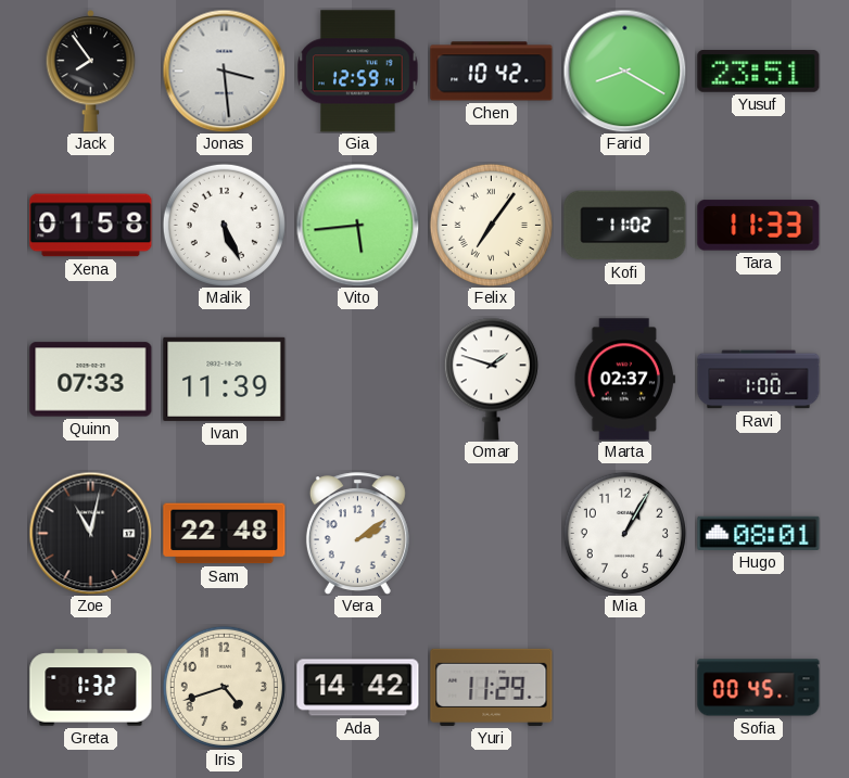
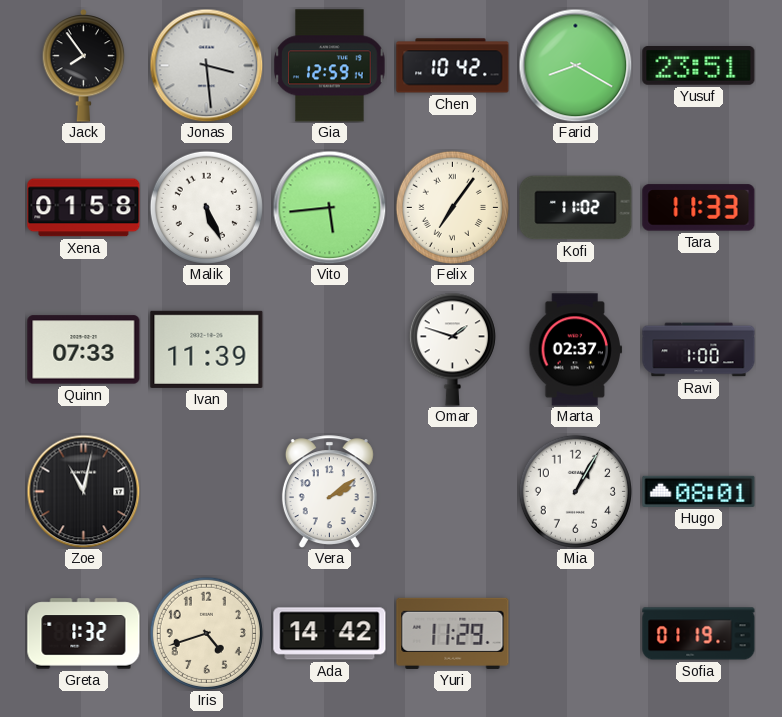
Sam: 22:48 -> none (225, 534)
Sofia: 00:45 -> 01:19 (699, 634)
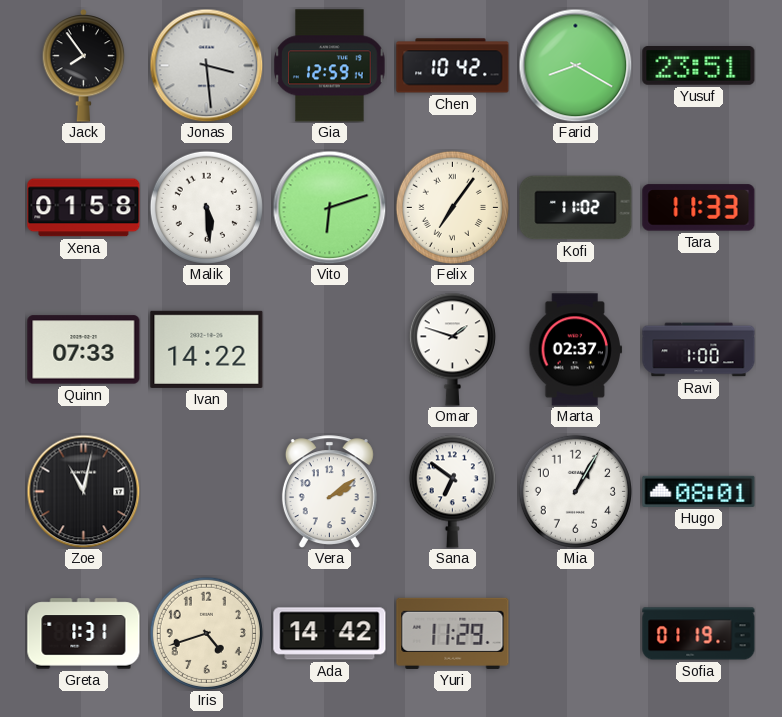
Malik: 5:26 -> 5:29 (206, 207)
Vito: 5:44 -> 6:12 (329, 207)
Ivan: 11:39 -> 14:22 (207, 349)
Sana: none -> 6:51 (452, 491)
Greta: 1:32 -> 1:31 (84, 634)
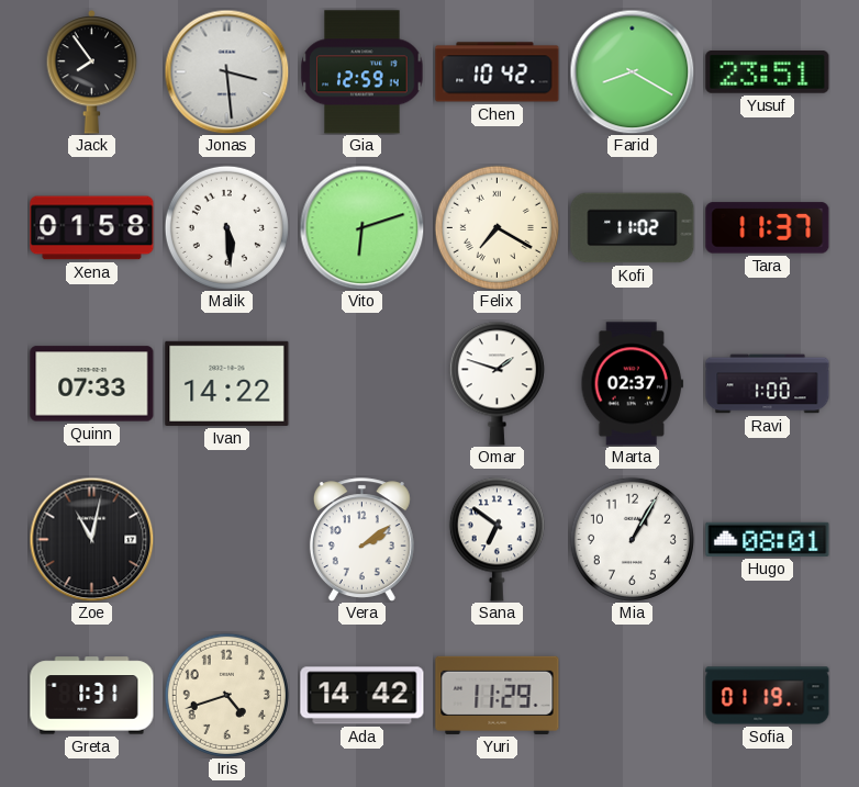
Felix: 7:06 -> 7:20 (497, 227)
Tara: 11:33 -> 11:37 (768, 228)
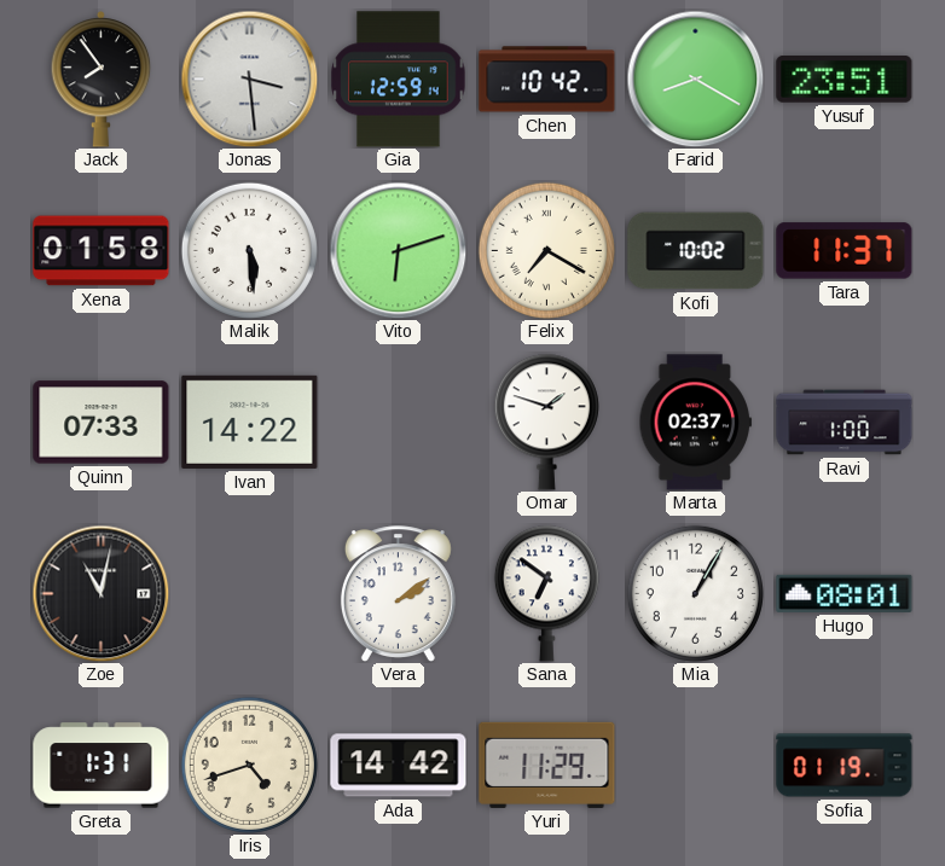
Kofi: 11:02 -> 10:02 (696, 251)
